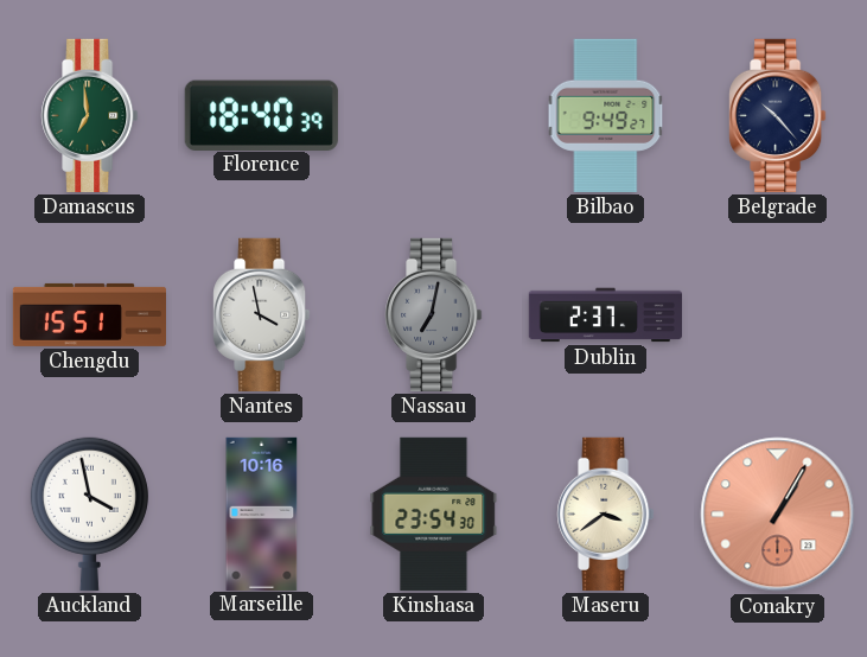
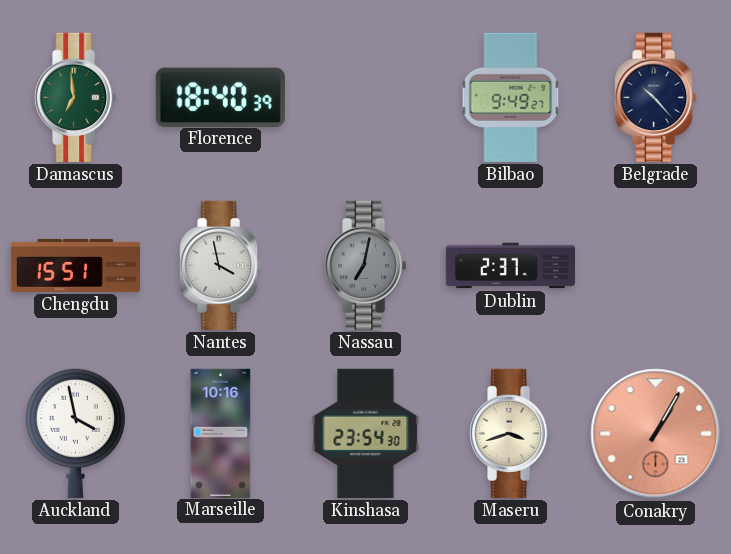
Maseru: 3:39 -> 3:42 (511, 433)
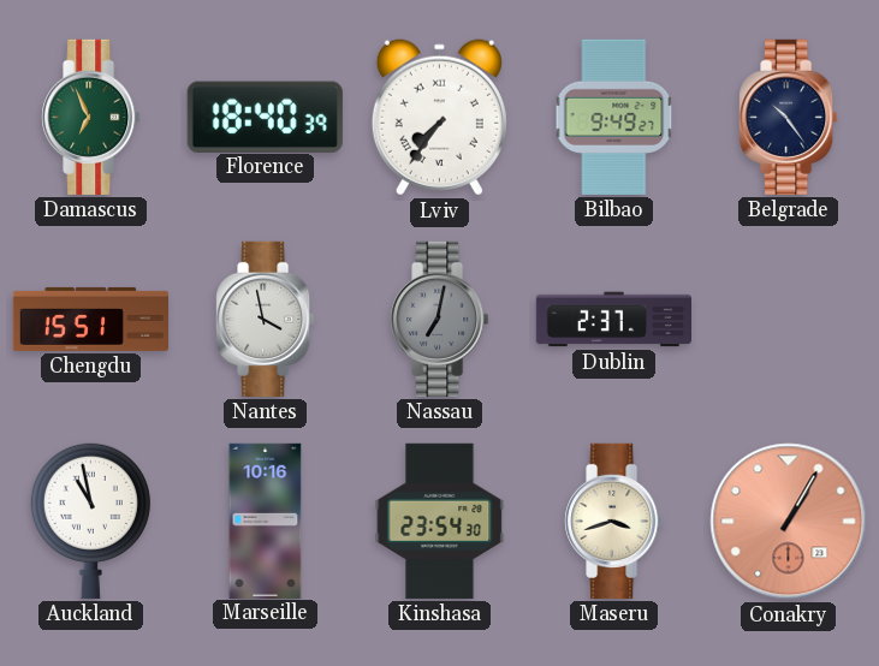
Damascus: 6:59 -> 6:56 (91, 117)
Lviv: none -> 7:36 (439, 118)
Belgrade: 10:23 -> 10:24 (789, 117)
Auckland: 3:58 -> 10:58 (90, 521)
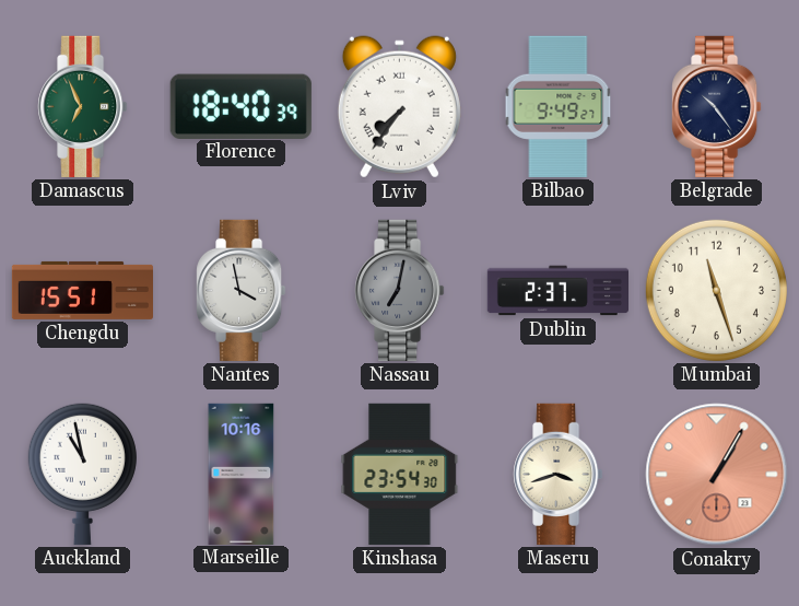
Mumbai: none -> 11:27 (716, 290)
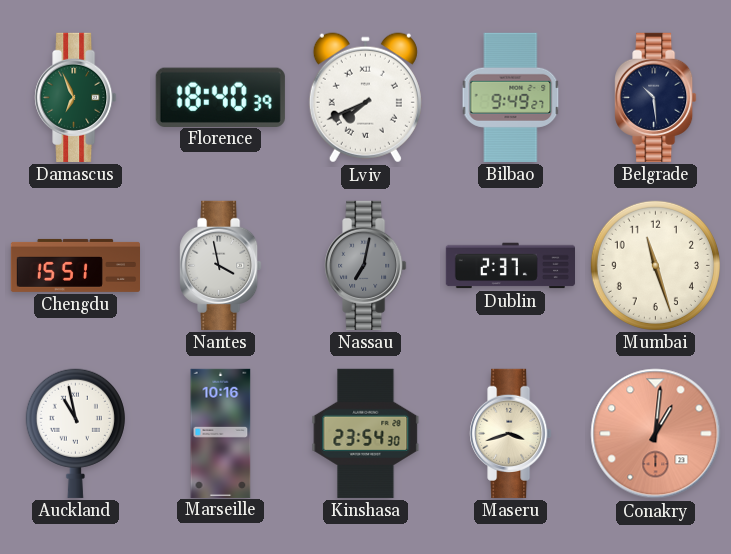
Lviv: 7:36 -> 7:41 (365, 98)
Belgrade: 10:24 -> 10:29 (656, 97)
Conakry: 1:05 -> 1:01 (656, 434)
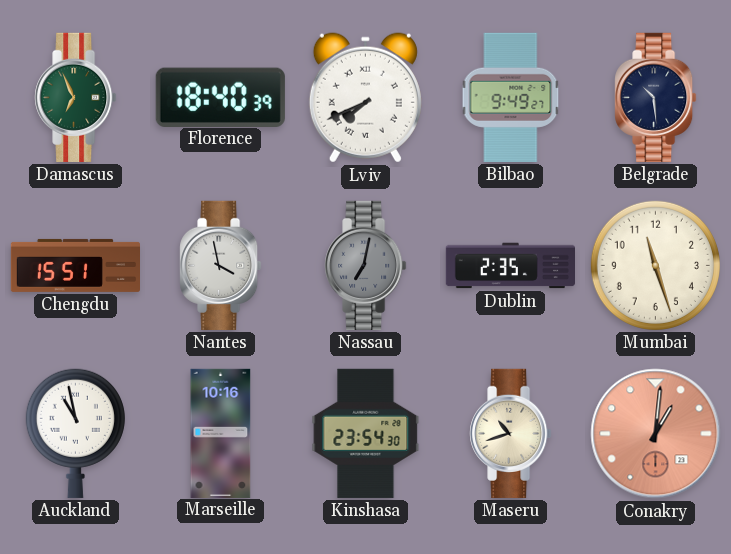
Dublin: 2:37 -> 2:35 (510, 266)
Maseru: 3:42 -> 10:42 (511, 433)
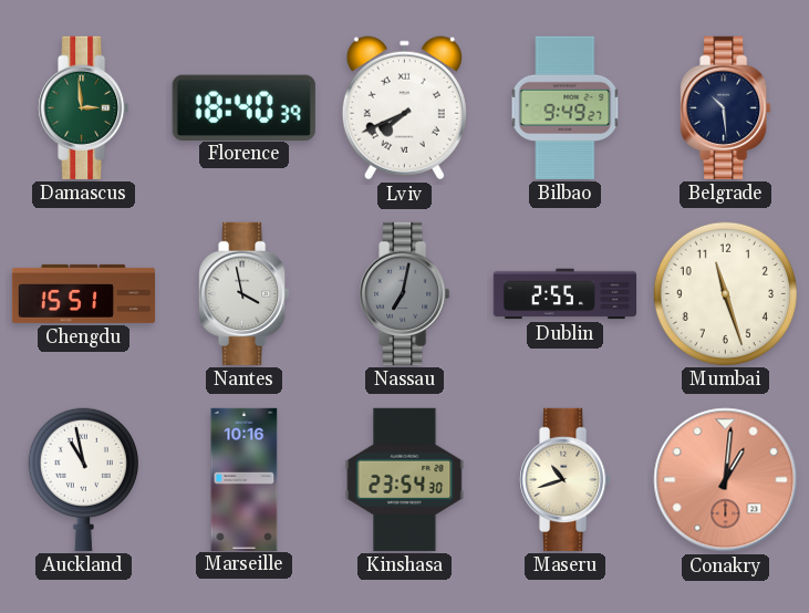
Damascus: 6:56 -> 2:59 (84, 107)
Dublin: 2:35 -> 2:55 (564, 294)
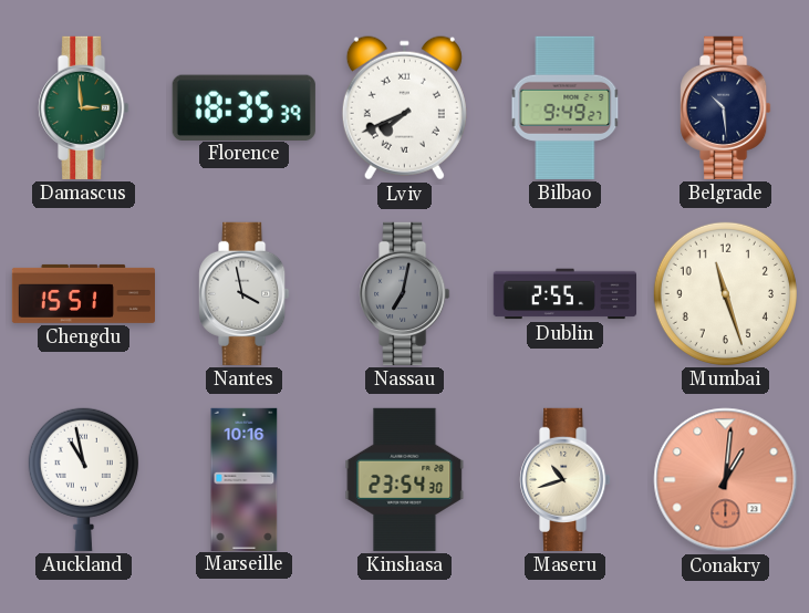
Florence: 18:40 -> 18:35 (243, 107)
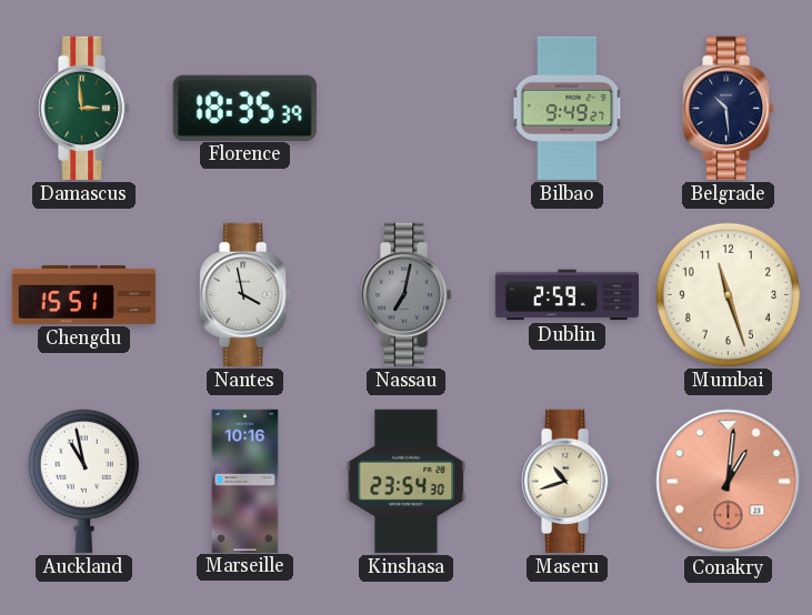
Lviv: 7:41 -> none (404, 108)
Dublin: 2:55 -> 2:59 (567, 295)
